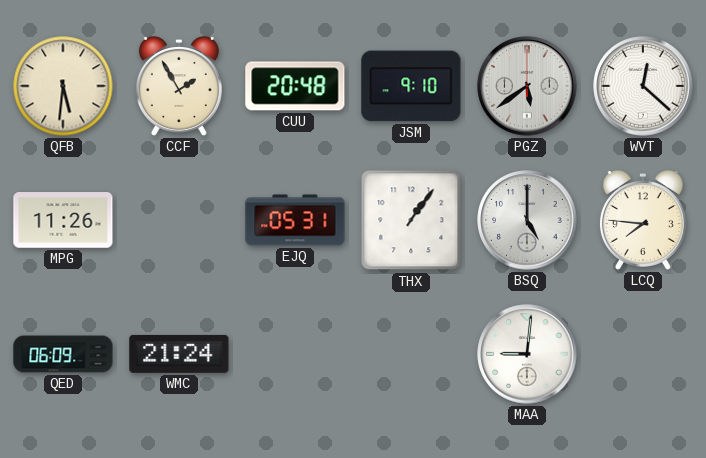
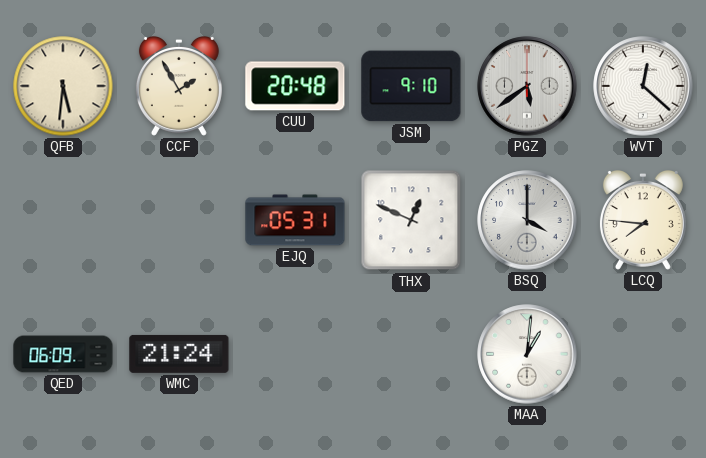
MPG: 11:26 -> none (63, 220)
THX: 1:06 -> 12:49 (411, 220)
BSQ: 5:00 -> 4:00 (527, 220)
MAA: 9:01 -> 1:01 (527, 354)
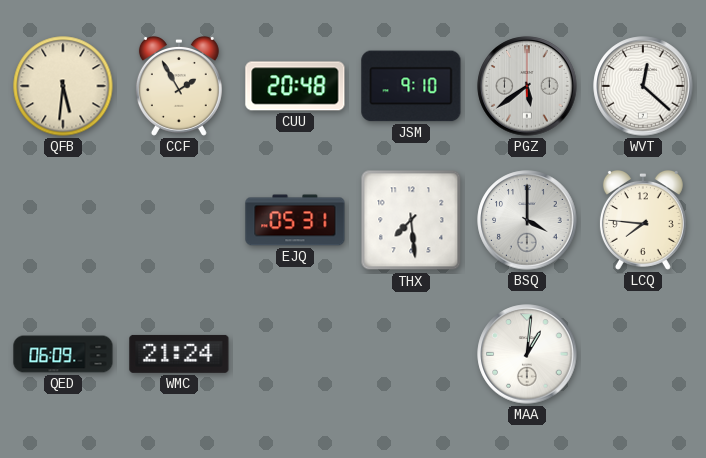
THX: 12:49 -> 7:29 (411, 220)
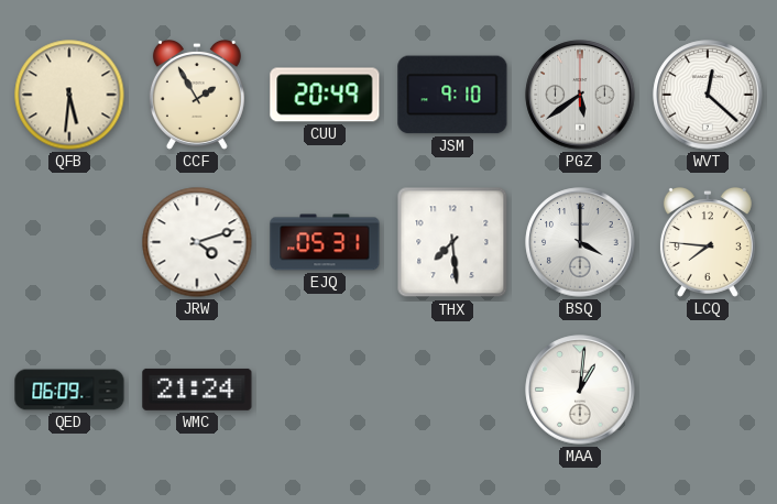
CUU: 20:48 -> 20:49 (325, 95)
JRW: none -> 4:12 (197, 242)
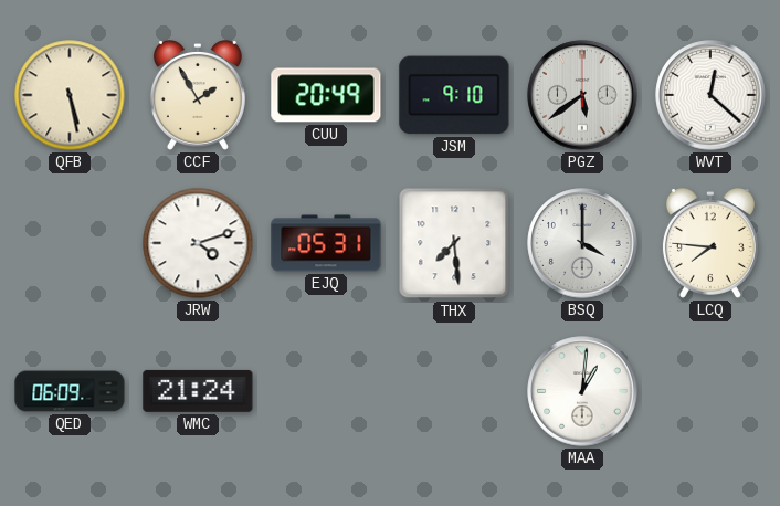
QFB: 5:31 -> 5:28 (70, 95)
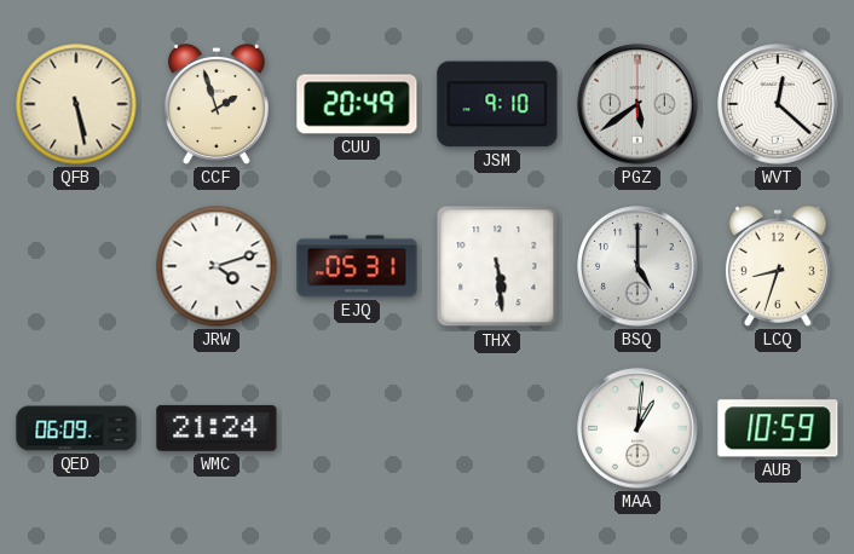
CCF: 1:55 -> 1:57 (217, 105)
THX: 7:29 -> 5:29 (497, 266)
BSQ: 4:00 -> 5:00 (637, 266)
LCQ: 7:46 -> 8:33 (778, 267)
AUB: none -> 10:59 (778, 428)
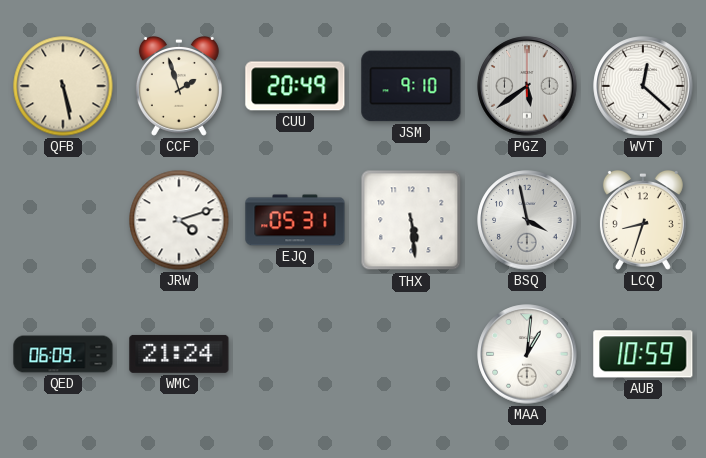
BSQ: 5:00 -> 3:58 (527, 220)
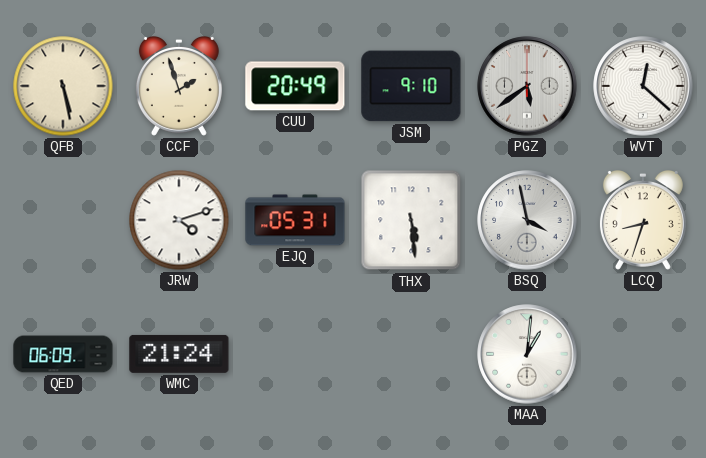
AUB: 10:59 -> none (643, 354)
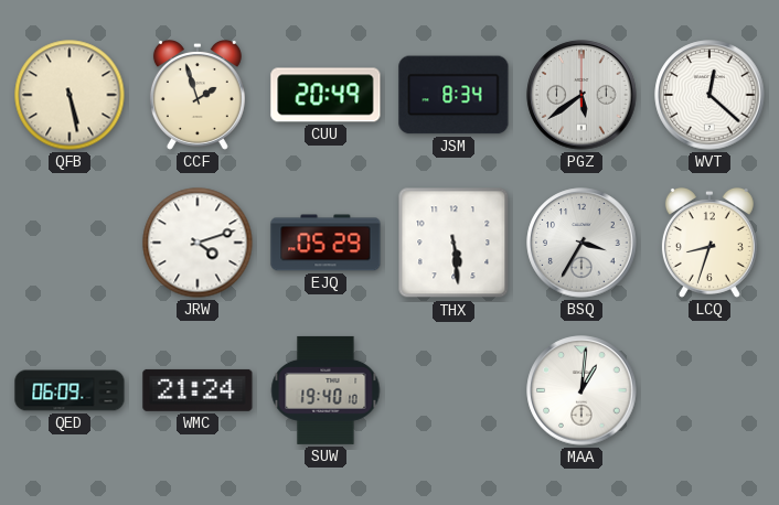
JSM: 9:10 -> 8:34 (453, 95)
EJQ: 05:31 -> 05:29 (326, 243)
BSQ: 3:58 -> 3:35 (581, 243)
SUW: none -> 19:40 (326, 390)
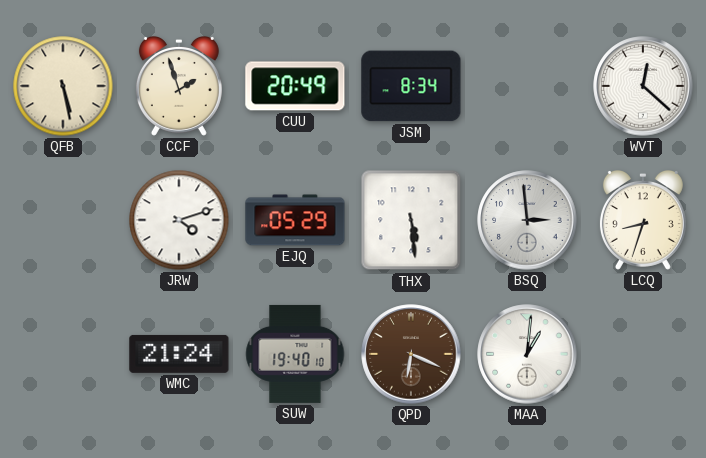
PGZ: 5:39 -> none (581, 95)
BSQ: 3:35 -> 2:59 (527, 220)
QED: 06:09 -> none (70, 390)
QPD: none -> 6:19 (411, 354)
